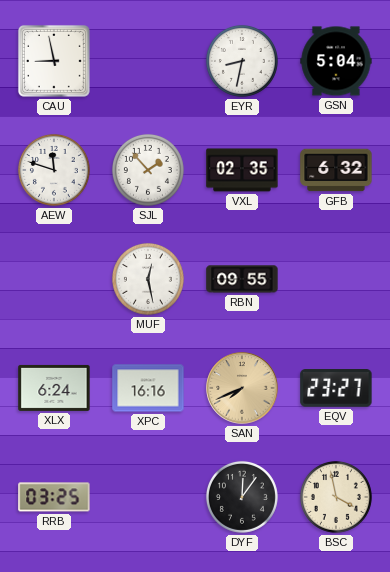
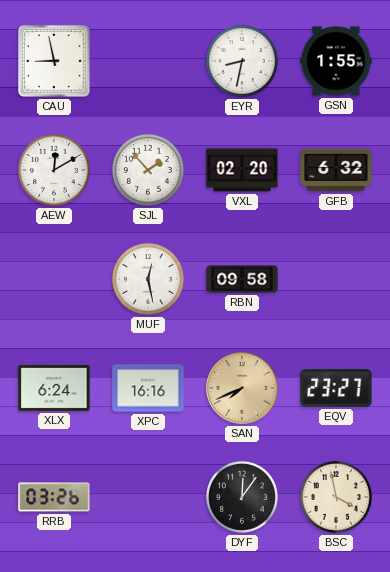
GSN: 5:04 -> 1:55 (336, 61)
AEW: 11:48 -> 12:10 (54, 170)
VXL: 02:35 -> 02:20 (242, 170)
RBN: 09:55 -> 09:58 (242, 279)
RRB: 03:25 -> 03:26 (54, 497)
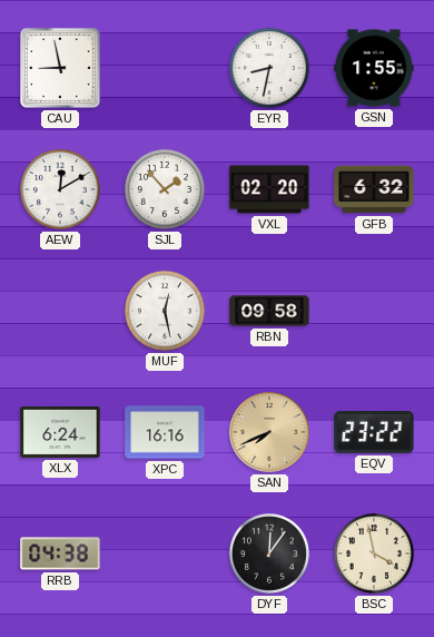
EQV: 23:27 -> 23:22 (374, 432)
RRB: 03:26 -> 04:38 (60, 553)
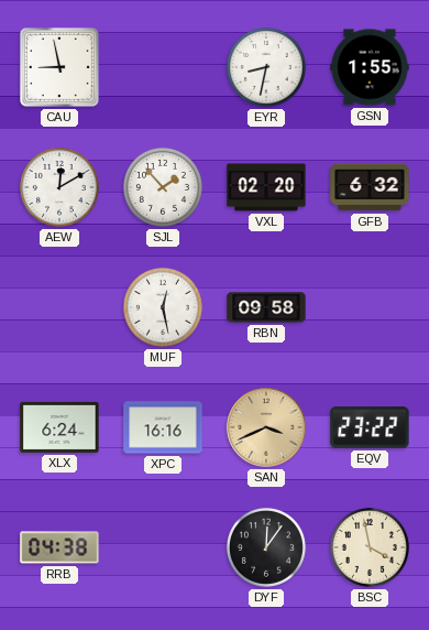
SAN: 7:41 -> 3:41 (266, 427)
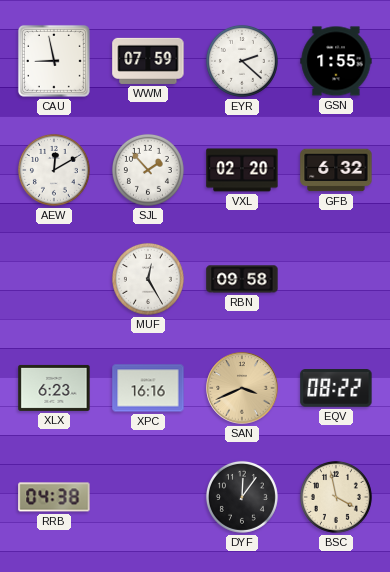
WWM: none -> 07:59 (148, 61)
EYR: 8:32 -> 2:22 (242, 61)
MUF: 12:28 -> 12:25 (148, 279)
XLX: 6:24 -> 6:23 (54, 388)
EQV: 23:22 -> 08:22 (336, 388)
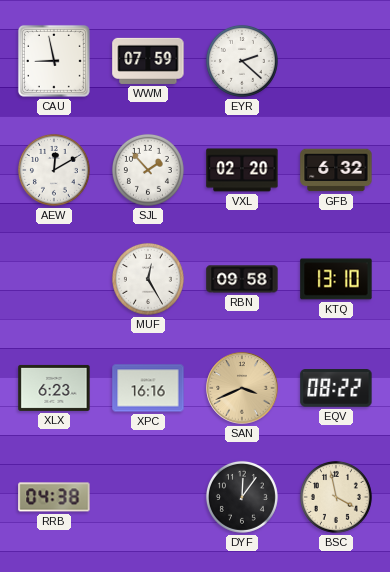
GSN: 1:55 -> none (336, 61)
KTQ: none -> 13:10 (336, 279)
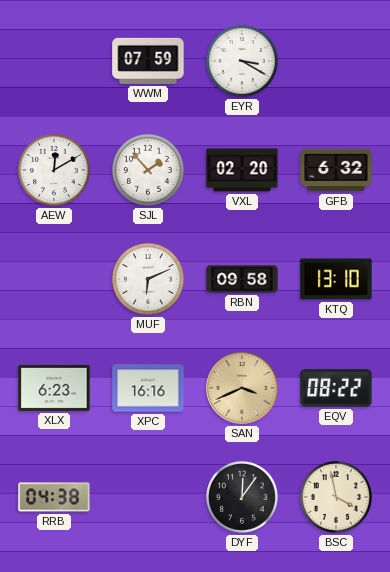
CAU: 8:58 -> none (54, 61)
EYR: 2:22 -> 3:20 (242, 61)
MUF: 12:25 -> 6:11 (148, 279)
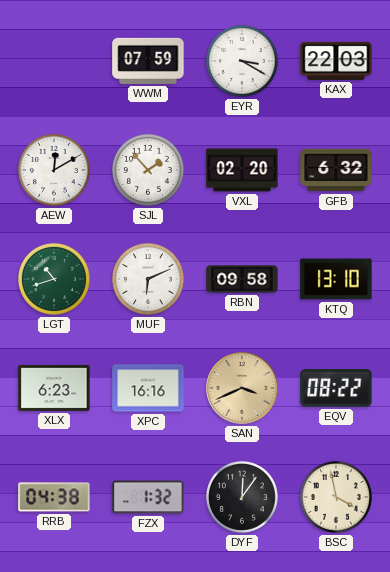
KAX: none -> 22:03 (336, 61)
LGT: none -> 10:42 (54, 279)
FZX: none -> 1:32 (148, 497)
